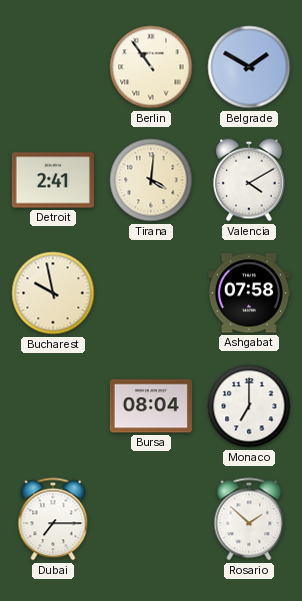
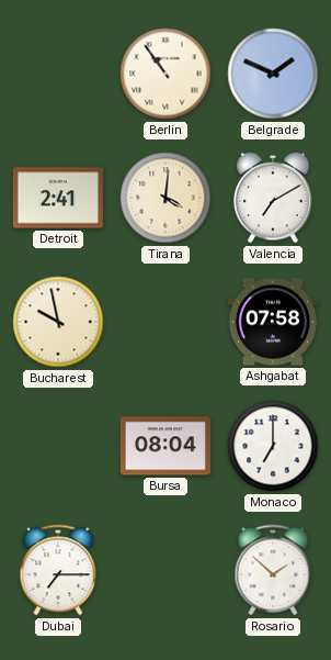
Belgrade: 1:50 -> 1:49 (273, 74)
Valencia: 4:10 -> 7:10 (273, 198)
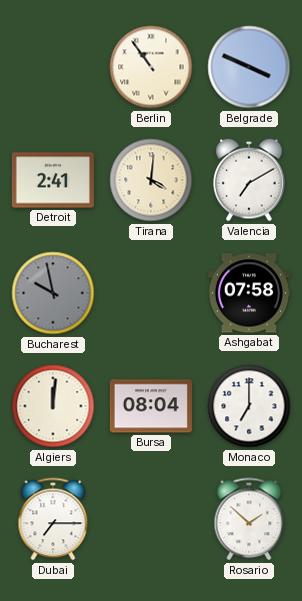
Belgrade: 1:49 -> 3:49 (249, 67)
Bucharest dial: cream -> grey (53, 293)
Algiers: none -> 12:01 (53, 406)
